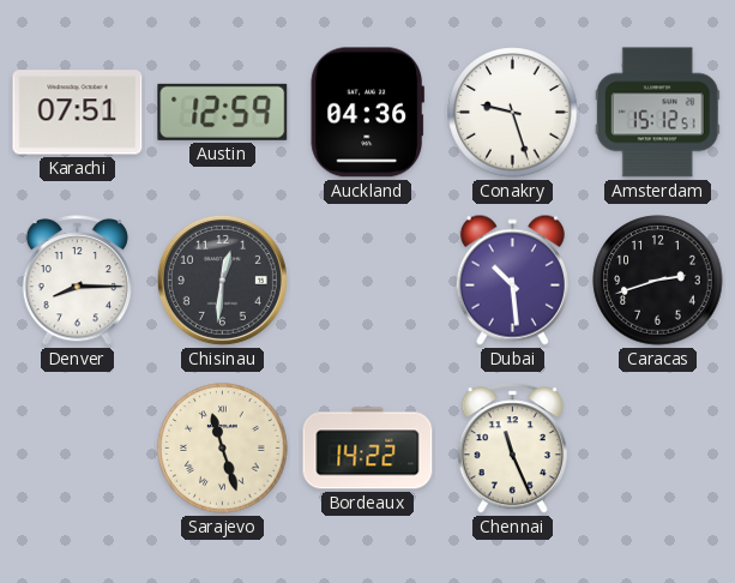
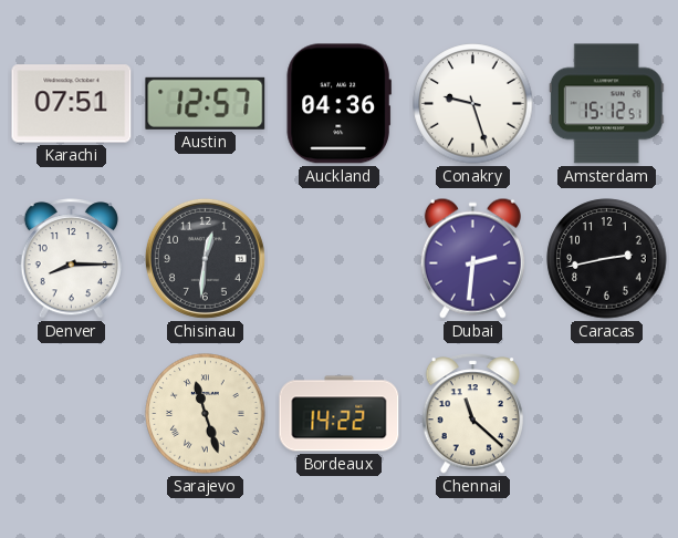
Austin: 12:59 -> 12:57 (206, 103)
Dubai: 10:29 -> 2:31 (472, 258)
Caracas: 2:42 -> 2:43 (607, 259)
Chennai: 11:26 -> 11:22 (472, 414)
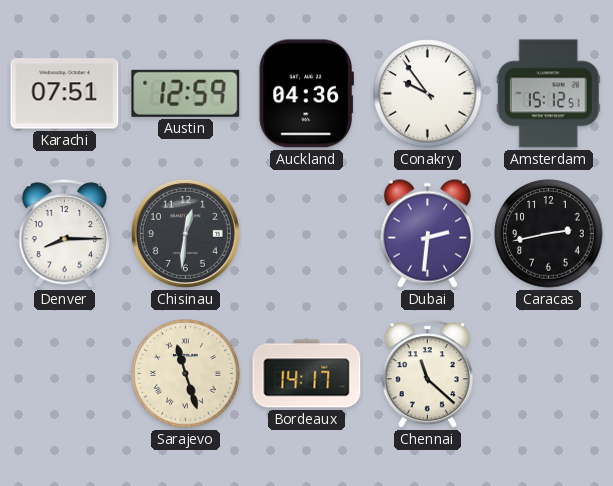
Austin: 12:57 -> 12:59 (186, 93)
Conakry: 9:27 -> 9:54 (428, 94)
Bordeaux: 14:22 -> 14:17 (307, 374)
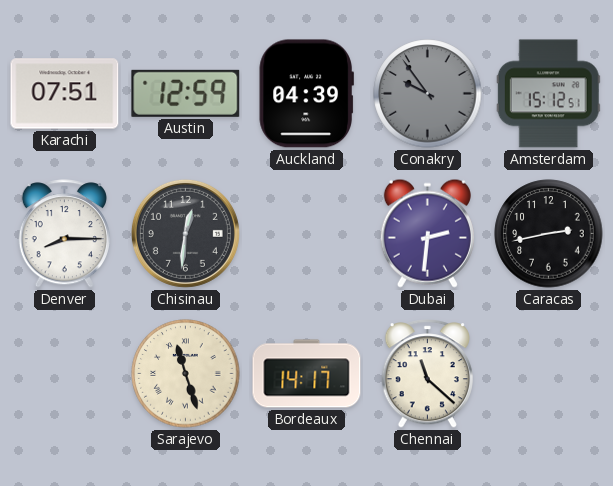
Auckland: 04:36 -> 04:39 (306, 94)
Conakry dial: white -> grey (428, 94)
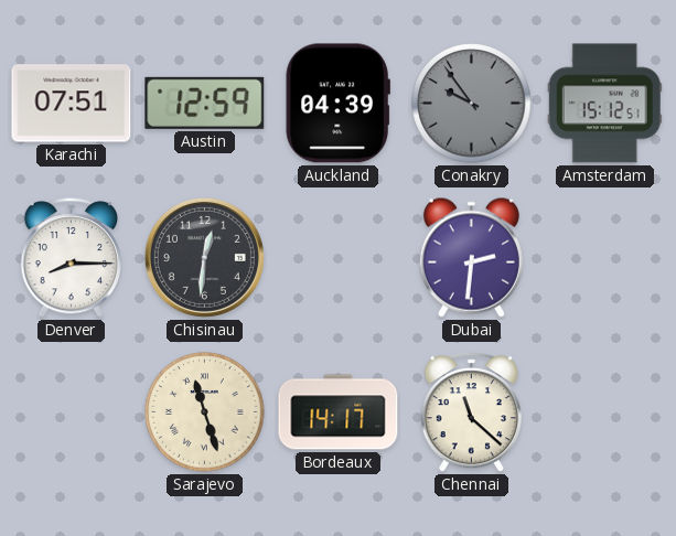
Caracas: 2:43 -> none (549, 234)
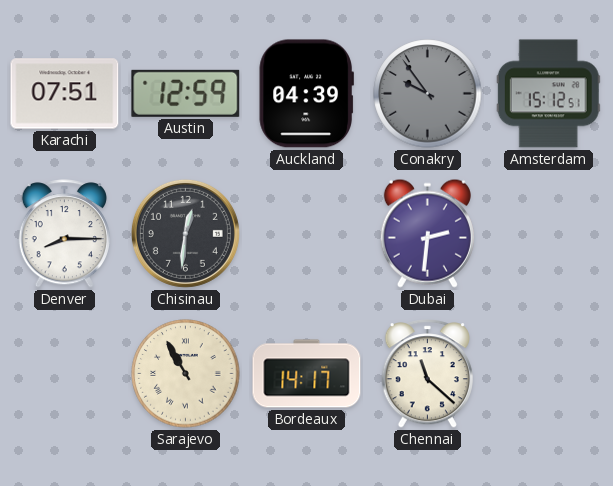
Sarajevo: 11:27 -> 10:55 (186, 374)
